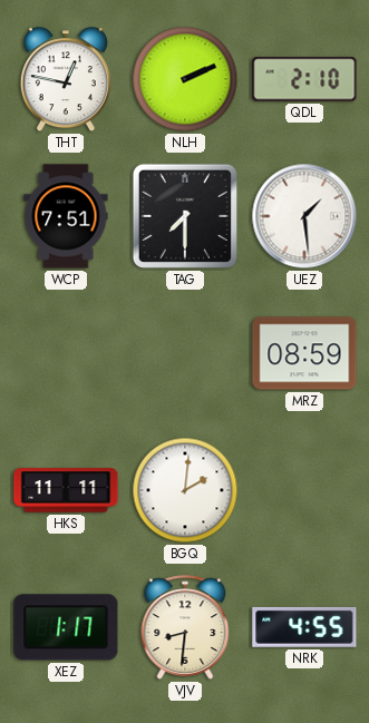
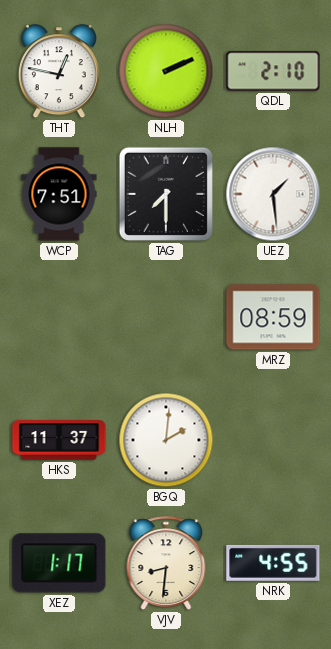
HKS: 11:11 -> 11:37 (59, 440)
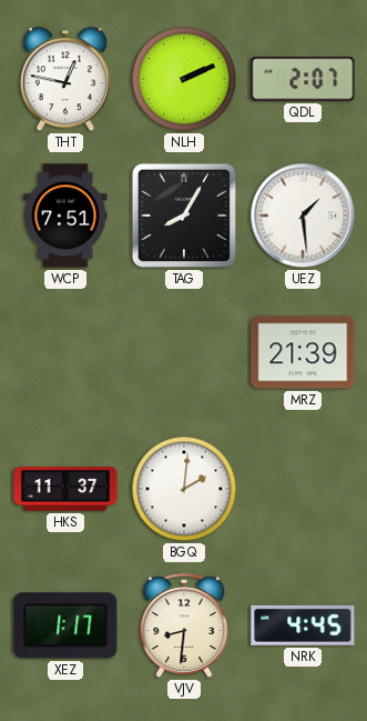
QDL: 2:10 -> 2:07 (303, 79)
TAG: 7:30 -> 8:05 (184, 216)
MRZ: 08:59 -> 21:39 (303, 352)
NRK: 4:55 -> 4:45 (303, 625)
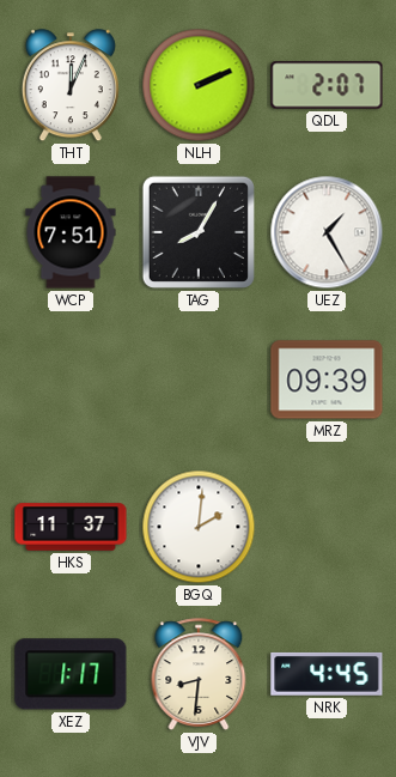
THT: 12:47 -> 12:04 (71, 86)
UEZ: 1:29 -> 1:25 (327, 232)
MRZ: 21:39 -> 09:39 (327, 380)
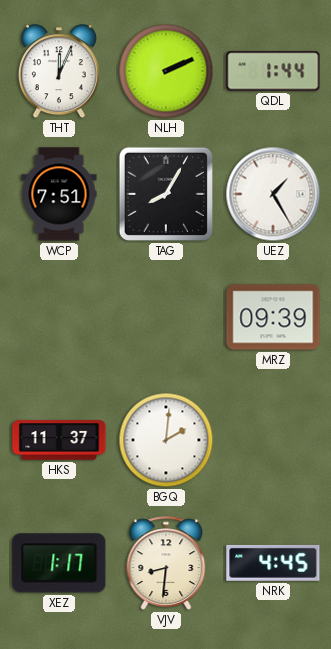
QDL: 2:07 -> 1:44 (273, 71)
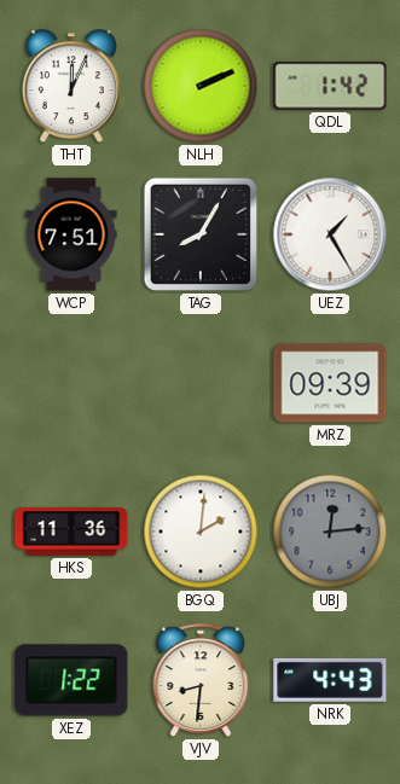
QDL: 1:44 -> 1:42 (330, 86)
HKS: 11:37 -> 11:36 (71, 532)
UBJ: none -> 12:14 (330, 532)
XEZ: 1:17 -> 1:22 (71, 680)
NRK: 4:45 -> 4:43 (330, 680)
